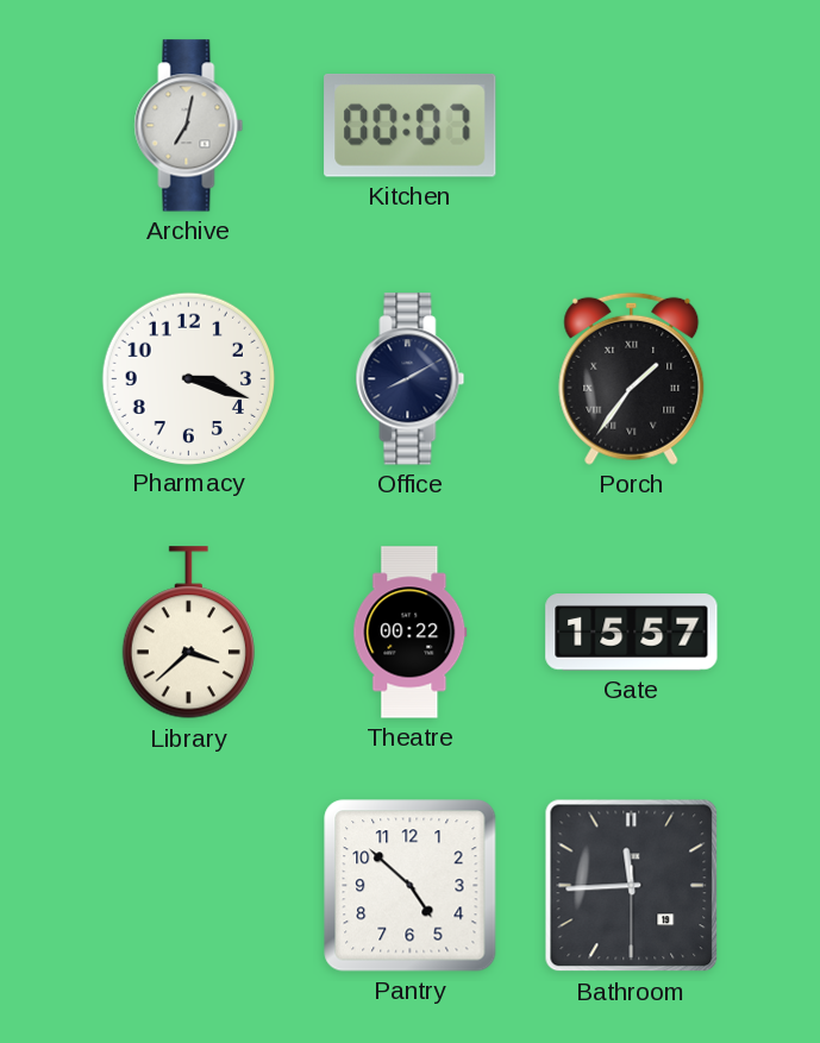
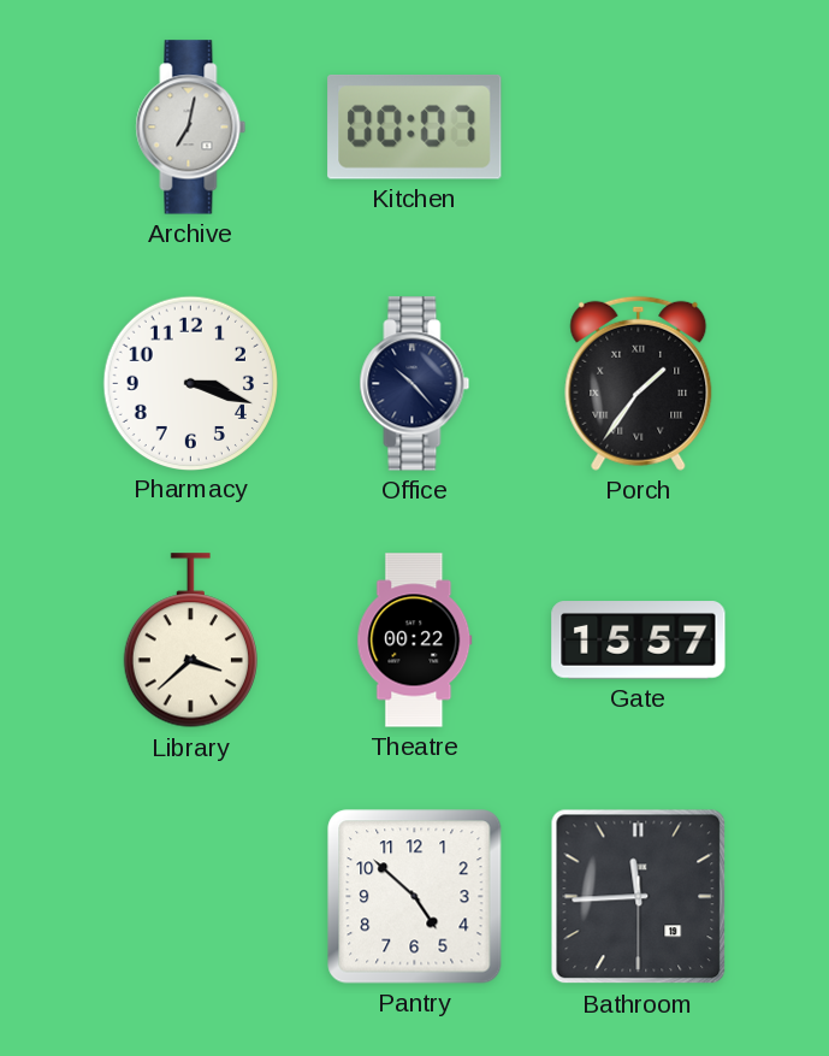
Office: 8:10 -> 10:23 (415, 384)
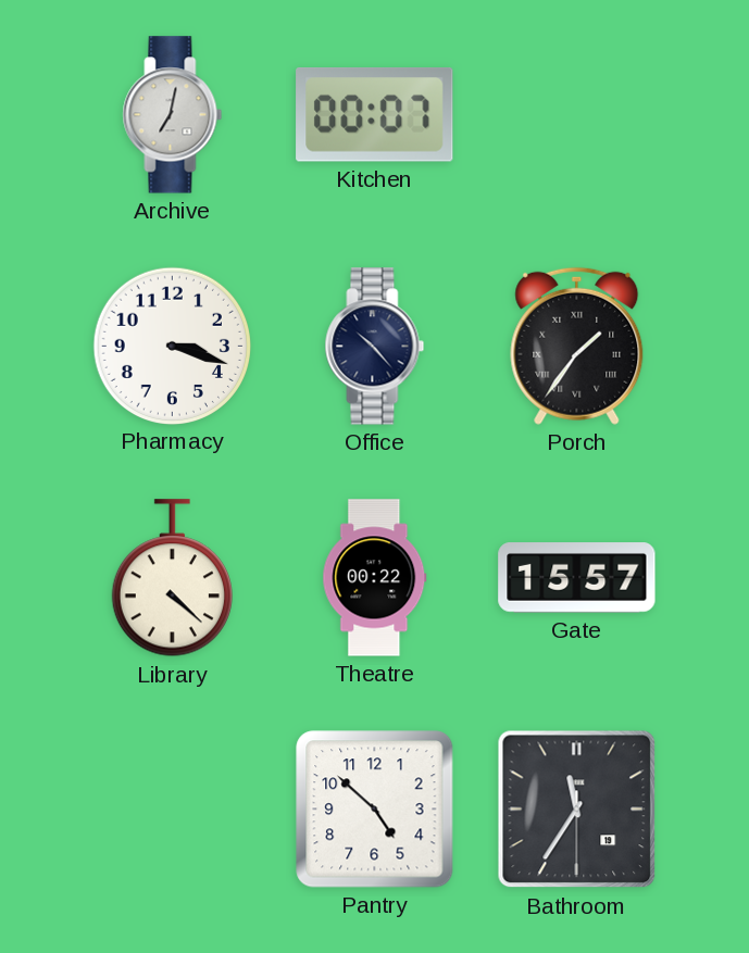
Library: 3:38 -> 4:22 (172, 578)
Bathroom: 11:44 -> 11:35 (577, 810)
